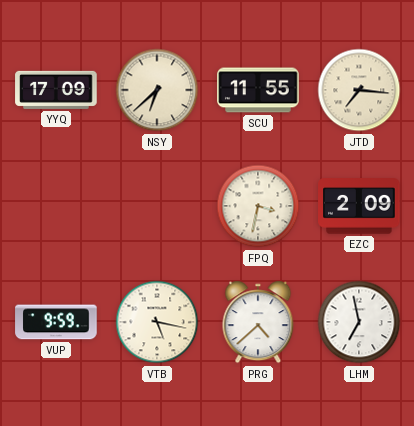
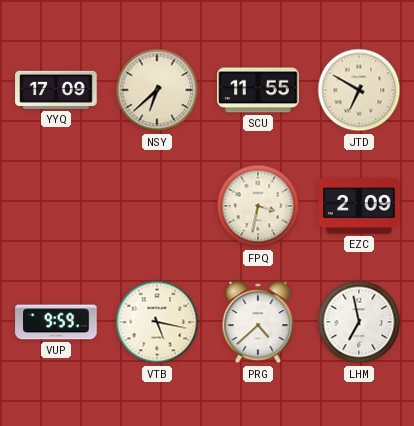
JTD: 7:16 -> 6:50 (359, 90)
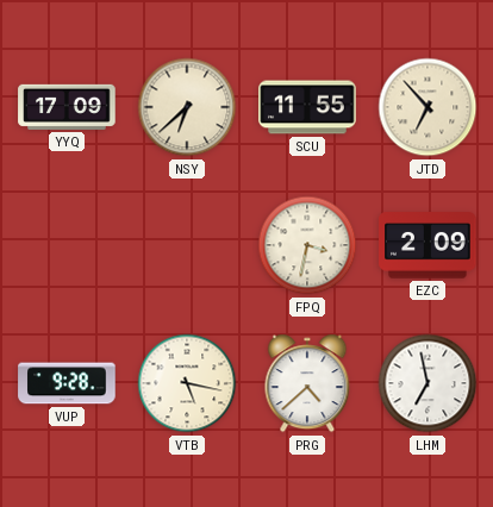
JTD: 6:50 -> 6:53 (428, 107)
VUP: 9:59 -> 9:28 (67, 383)
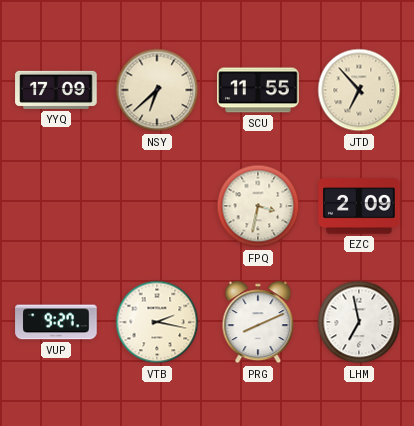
VUP: 9:28 -> 9:27 (56, 322)
VTB: 5:17 -> 2:17 (157, 322)
PRG: 4:38 -> 8:11 (258, 322)
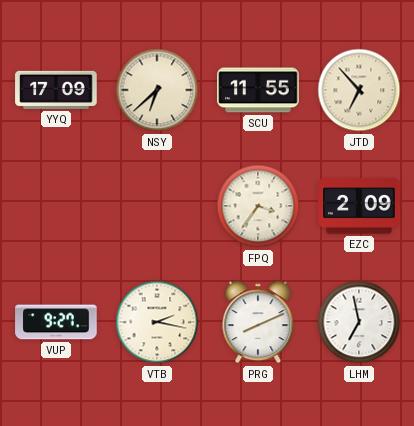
FPQ: 3:32 -> 3:36 (258, 206)
